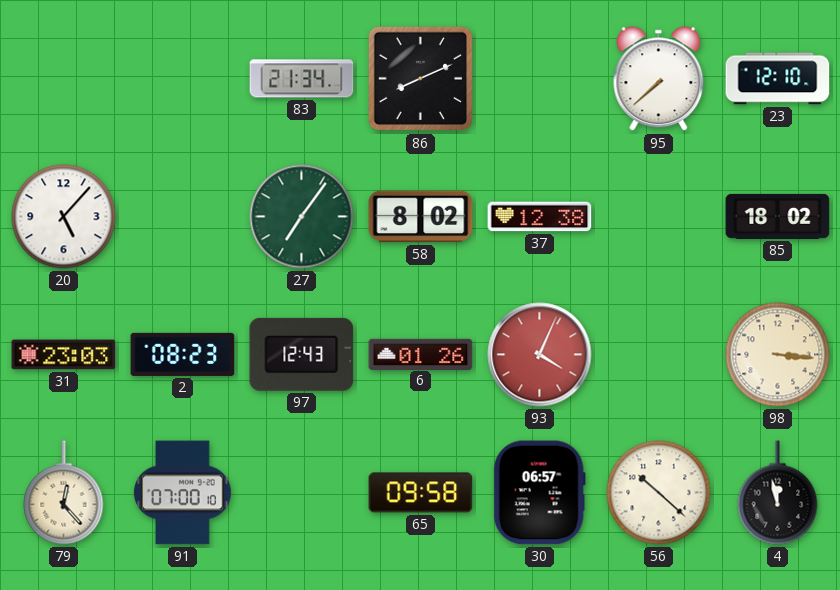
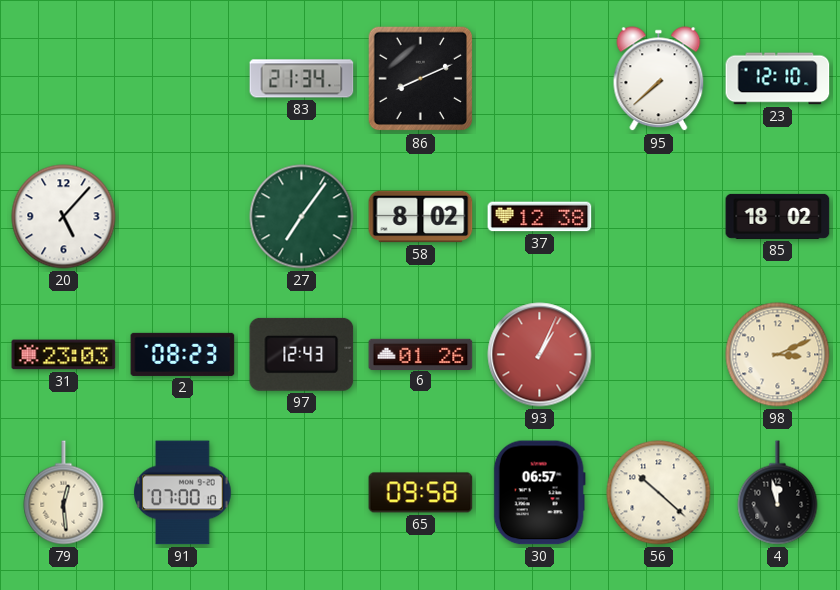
93: 4:04 -> 1:04 (540, 355)
98: 3:16 -> 3:11 (778, 355)
79: 12:23 -> 12:29 (64, 493)
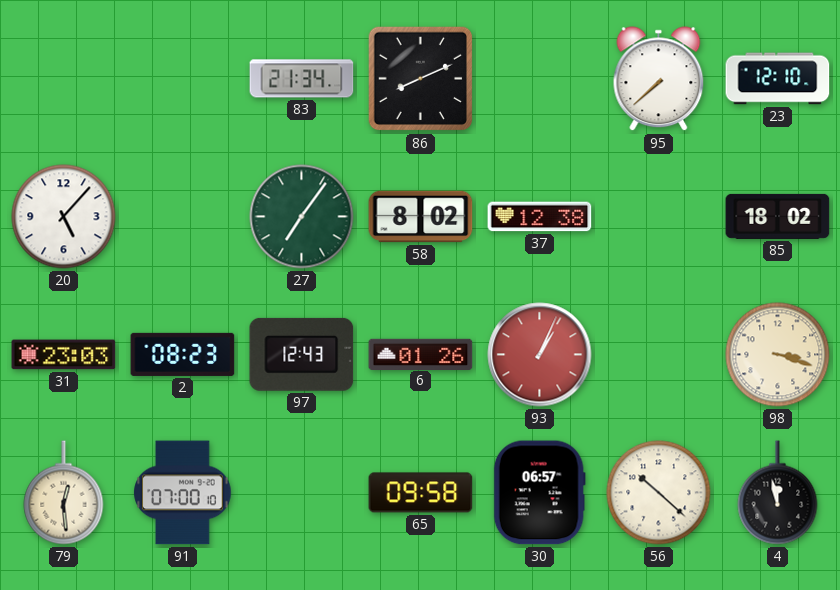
98: 3:11 -> 3:18 (778, 355)
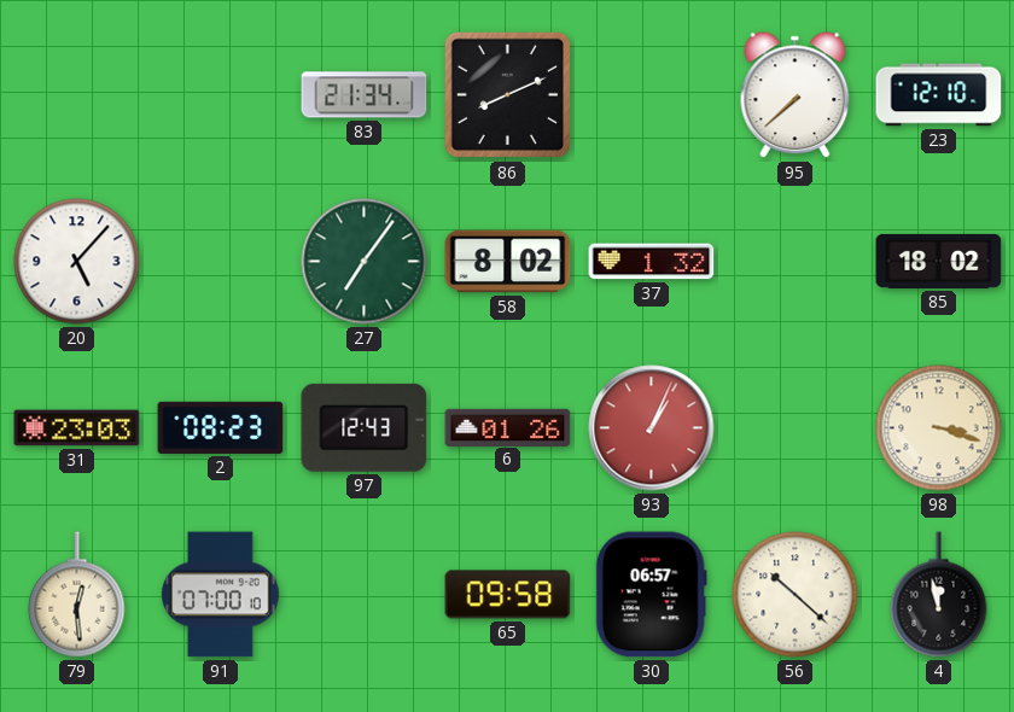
37: 12:38 -> 1:32 (652, 262)
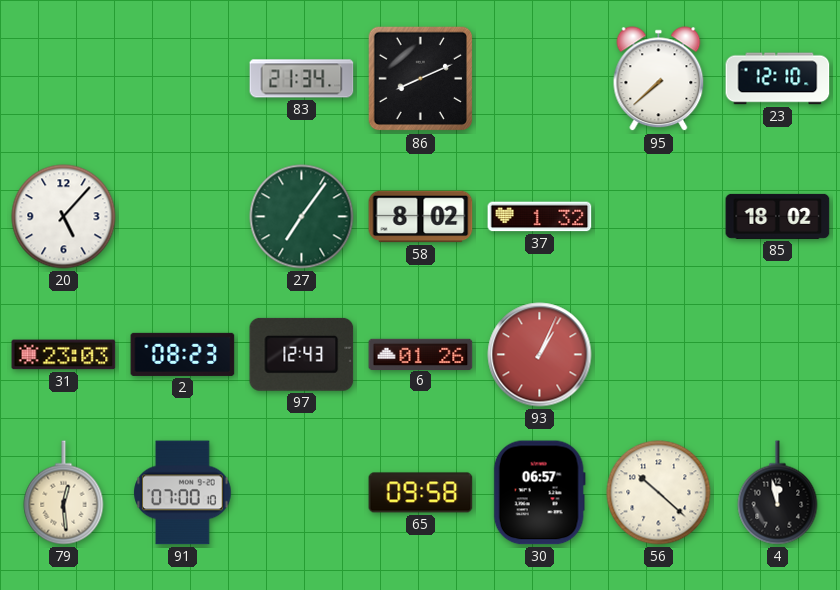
98: 3:18 -> none (939, 428)
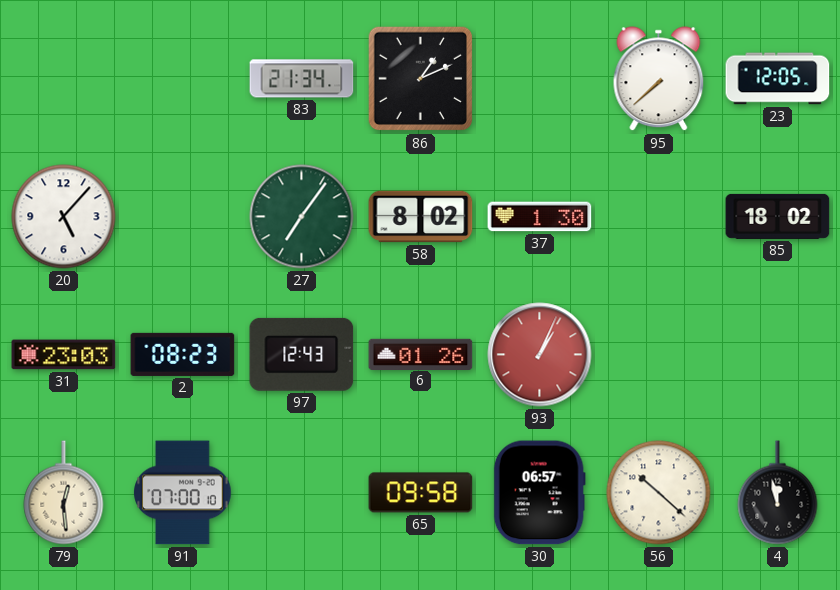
86: 8:11 -> 1:11 (421, 79)
23: 12:10 -> 12:05 (778, 79)
37: 1:32 -> 1:30 (540, 217)
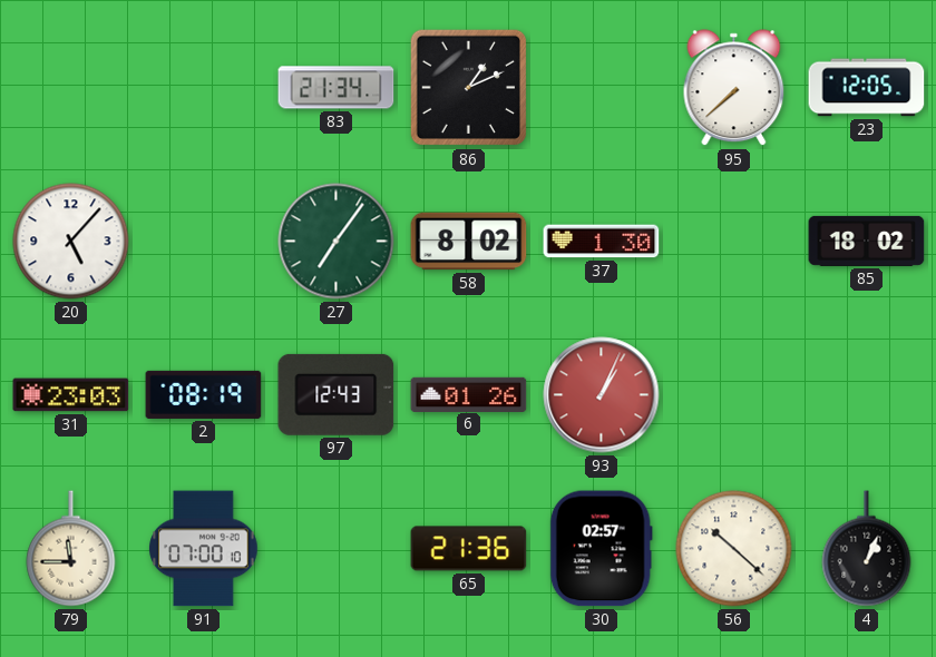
2: 08:23 -> 08:19 (204, 394)
79: 12:29 -> 11:45 (71, 549)
65: 09:58 -> 21:36 (469, 549)
30: 06:57 -> 02:57 (601, 549)
4: 11:58 -> 1:04 (867, 549)
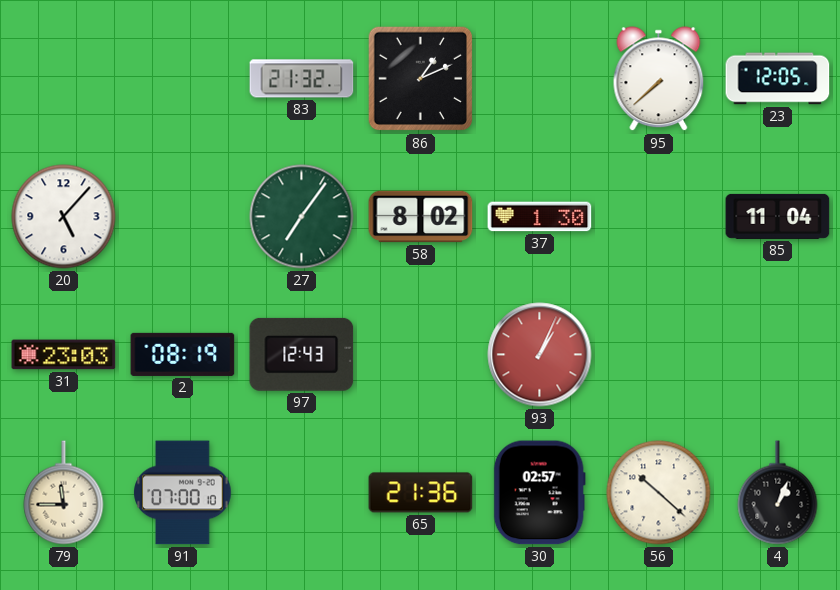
83: 21:34 -> 21:32 (302, 79)
85: 18:02 -> 11:04 (778, 216)
6: 01:26 -> none (469, 394)
